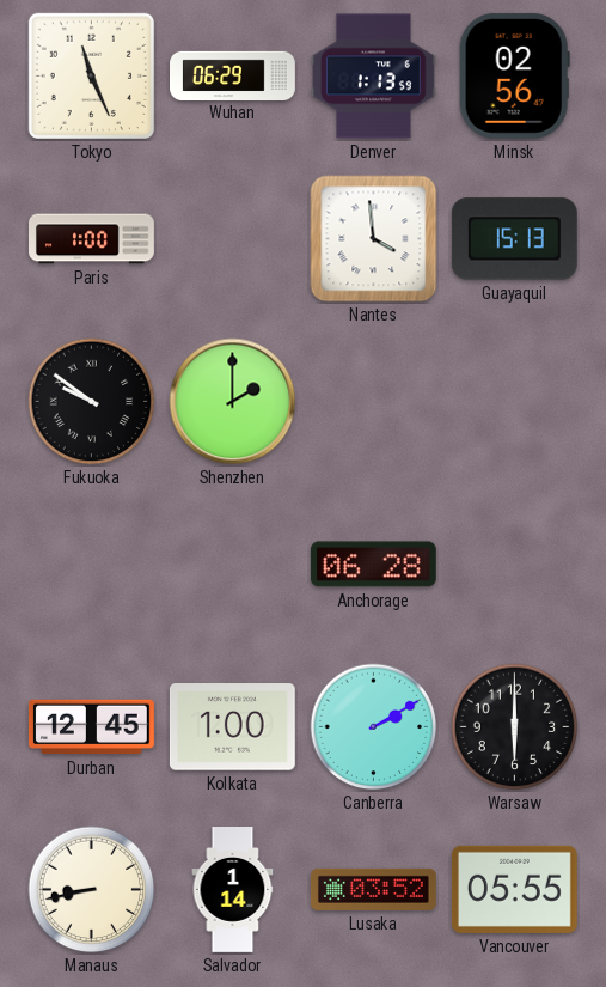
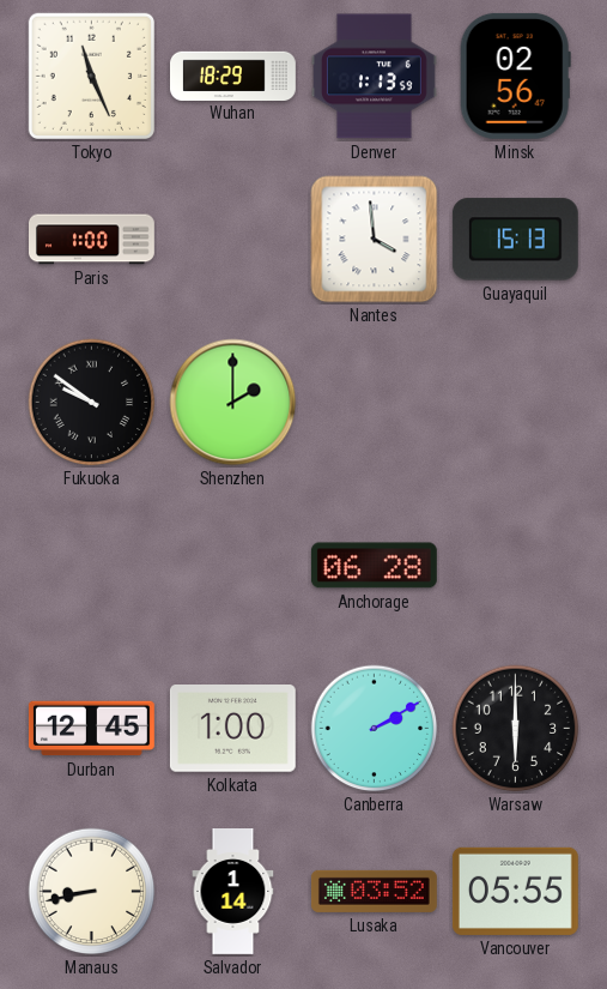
Wuhan: 06:29 -> 18:29 (233, 76)
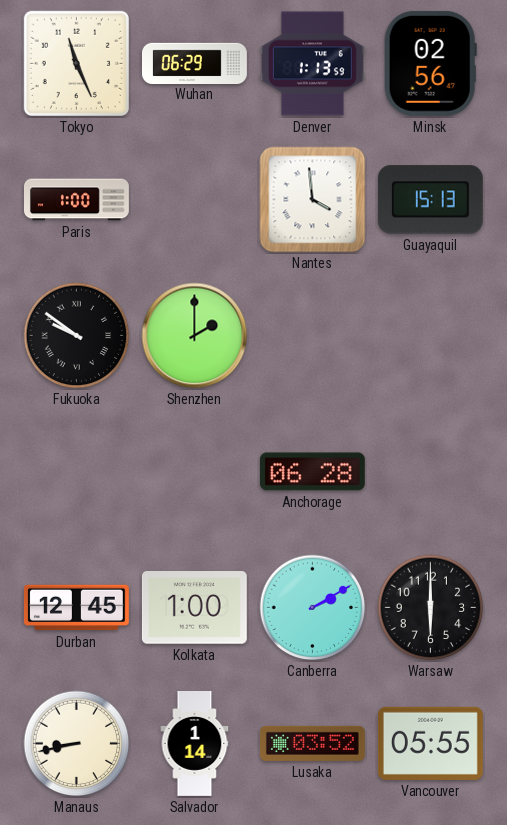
Wuhan: 18:29 -> 06:29 (195, 63)
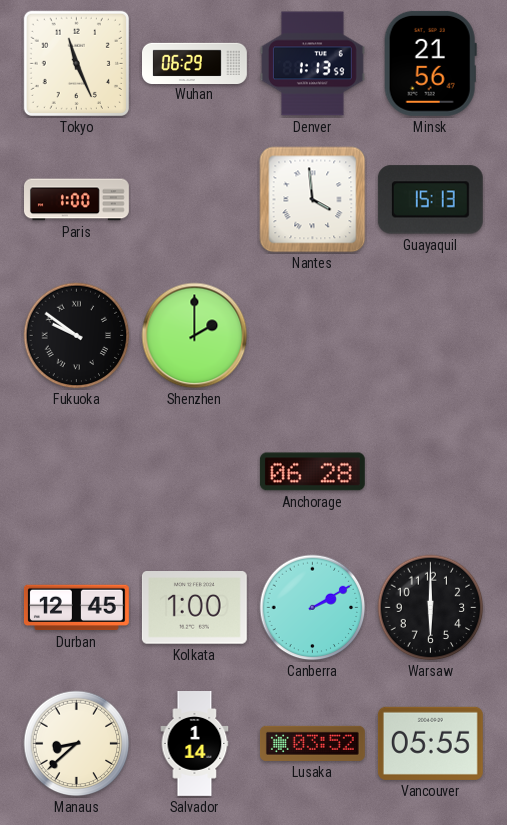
Minsk: 02:56 -> 21:56 (430, 63)
Manaus: 8:43 -> 8:38 (77, 744)
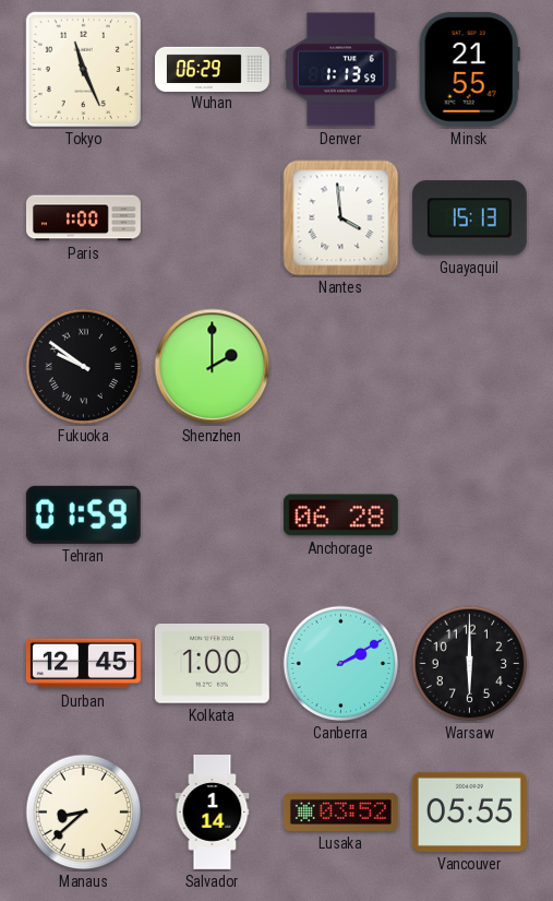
Minsk: 21:56 -> 21:55 (469, 69)
Tehran: none -> 01:59 (83, 514)
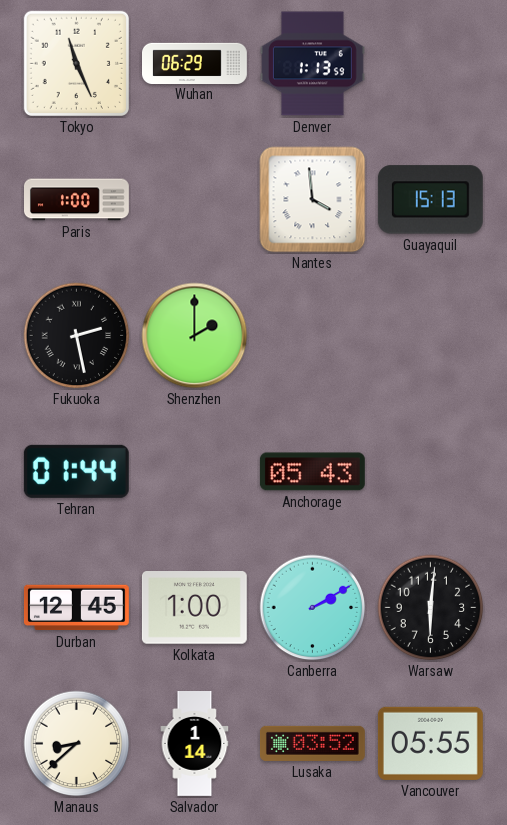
Minsk: 21:55 -> none (469, 69)
Fukuoka: 9:51 -> 2:28 (77, 336)
Tehran: 01:59 -> 01:44 (76, 471)
Anchorage: 06:28 -> 05:43 (312, 472)
Warsaw: 6:00 -> 6:01 (431, 608)
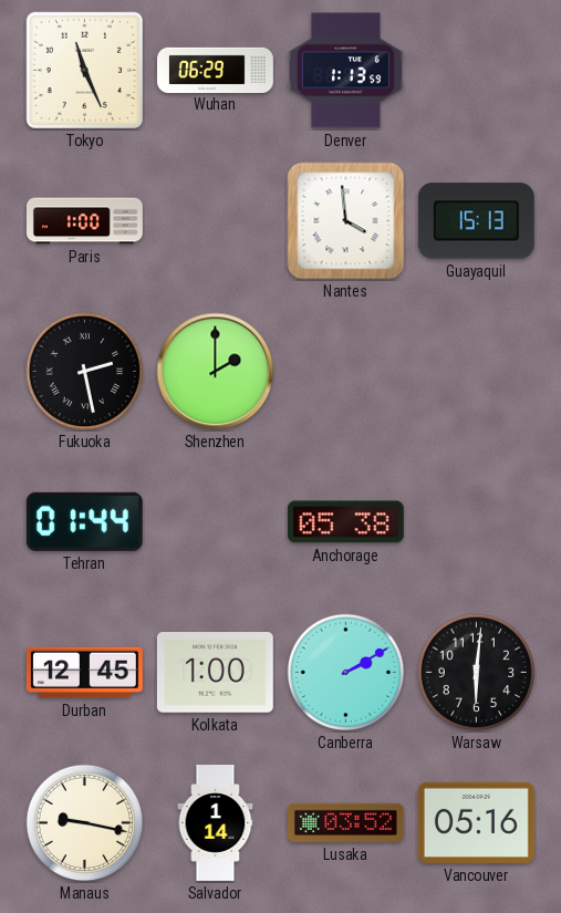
Anchorage: 05:43 -> 05:38 (345, 522)
Manaus: 8:38 -> 9:17 (85, 823)
Vancouver: 05:55 -> 05:16 (476, 822)
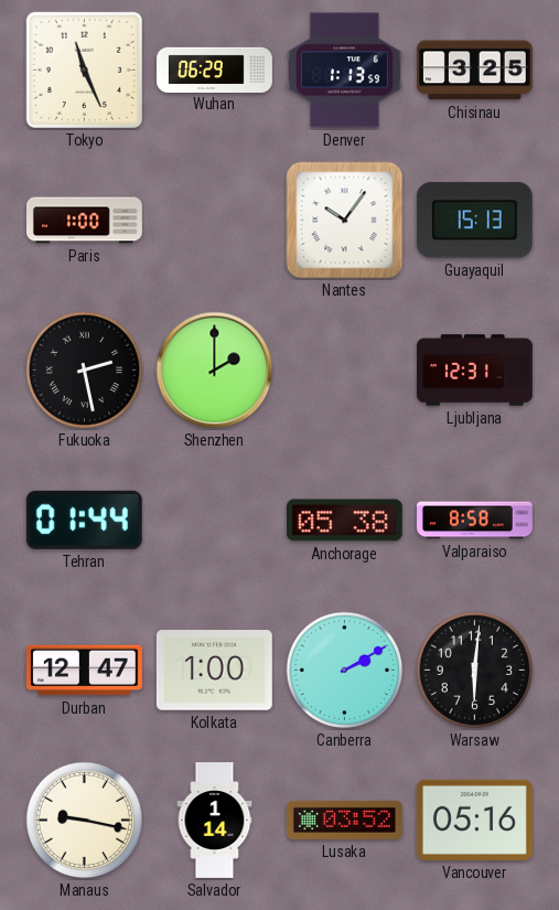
Chisinau: none -> 3:25 (474, 71)
Nantes: 3:59 -> 10:06 (345, 221)
Ljubljana: none -> 12:31 (474, 371)
Valparaiso: none -> 8:58 (475, 521)
Durban: 12:45 -> 12:47 (84, 671)
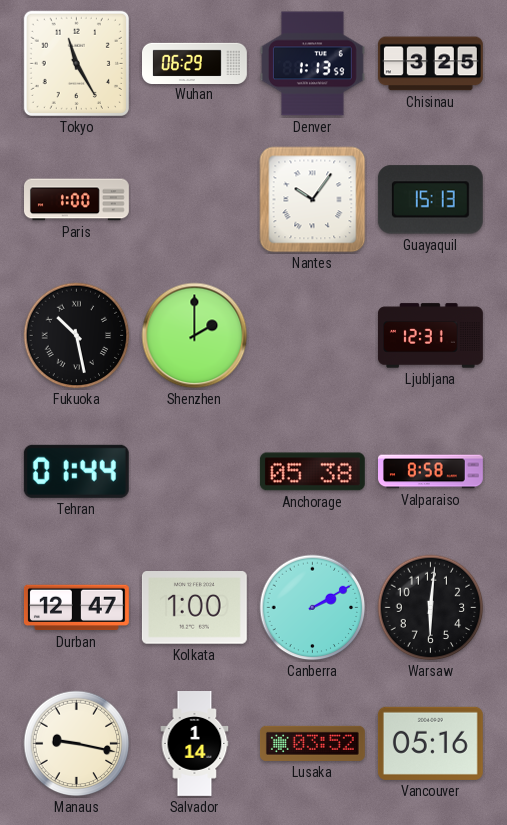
Tokyo: 11:26 -> 11:25 (76, 63)
Fukuoka: 2:28 -> 10:28 (77, 336)
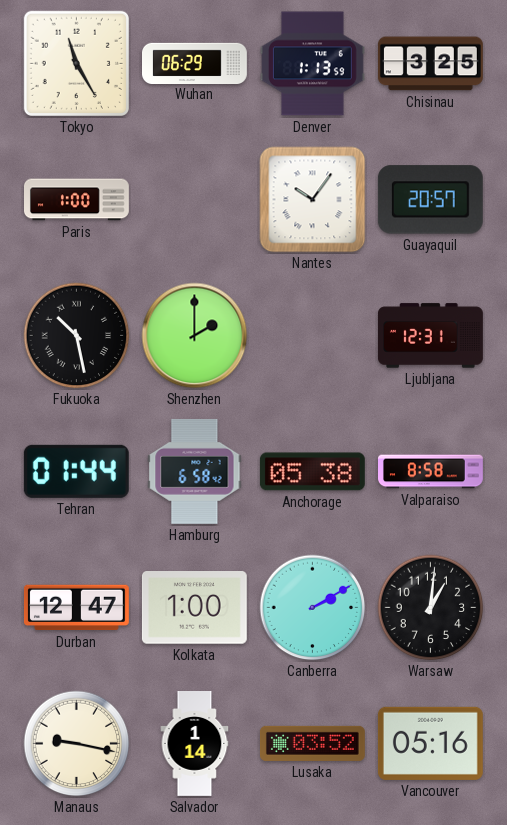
Guayaquil: 15:13 -> 20:57 (430, 200)
Hamburg: none -> 6:58 (195, 471)
Warsaw: 6:01 -> 1:01 (431, 608)
